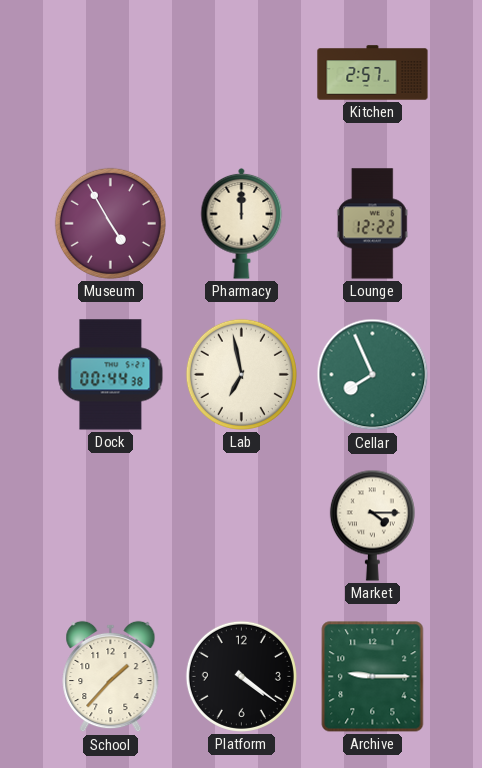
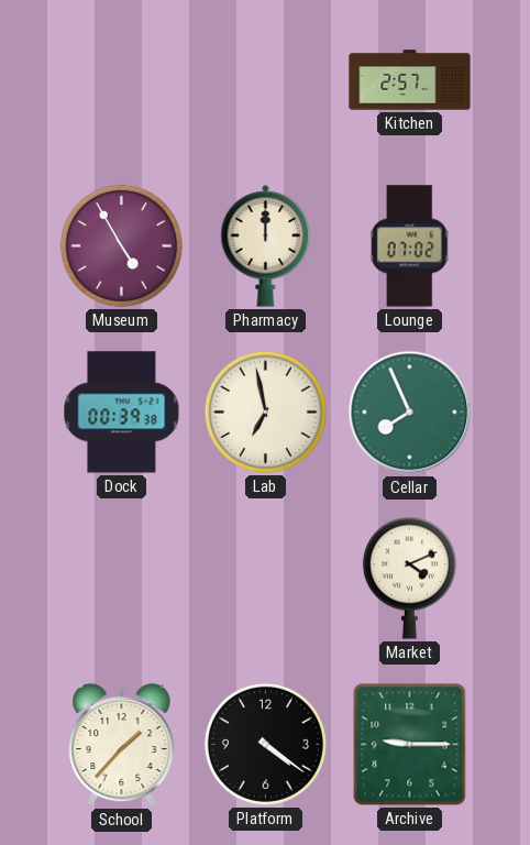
Lounge: 12:22 -> 07:02 (409, 246)
Dock: 00:44 -> 00:39 (122, 413)
Market: 4:15 -> 4:11 (409, 578)
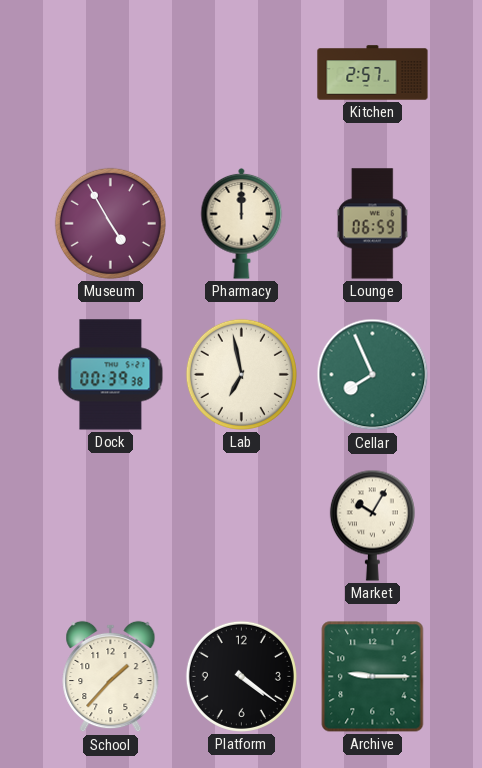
Lounge: 07:02 -> 06:59 (372, 224)
Market: 4:11 -> 10:05 (372, 525)
